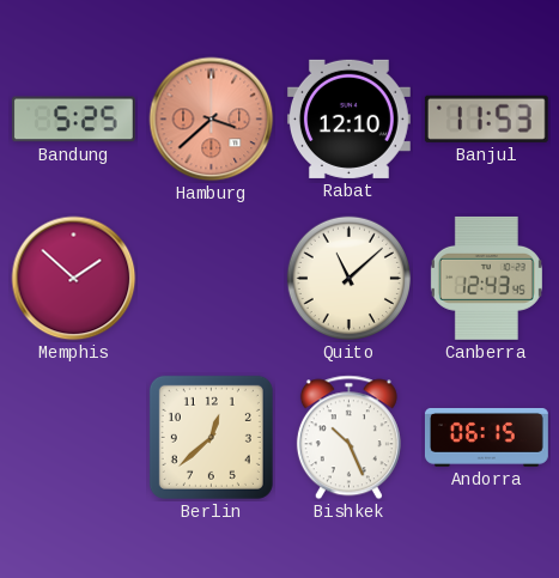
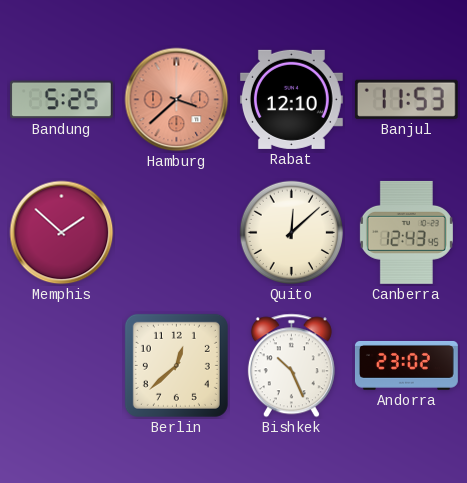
Quito: 11:08 -> 12:08 (292, 233)
Andorra: 06:15 -> 23:02 (406, 365)
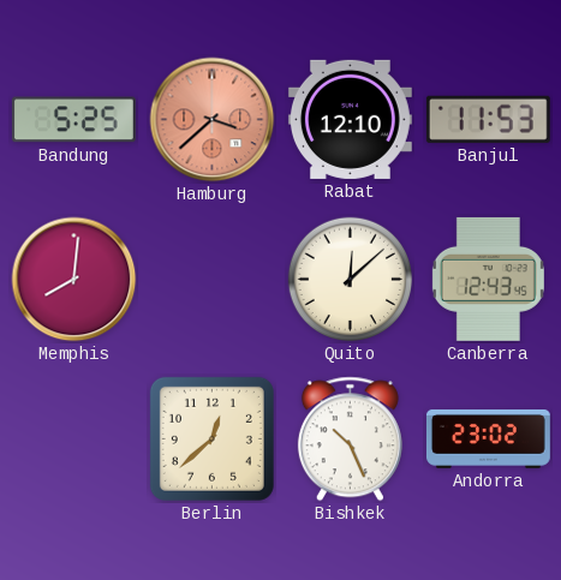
Memphis: 1:52 -> 8:01 (74, 280)
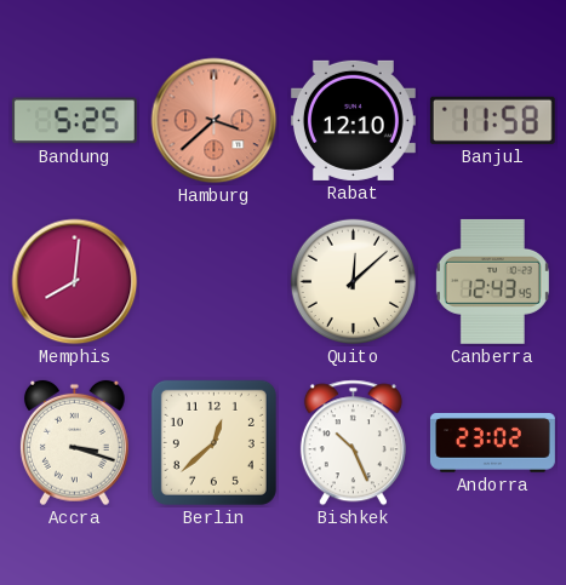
Banjul: 11:53 -> 11:58 (492, 120)
Accra: none -> 3:18 (74, 443)
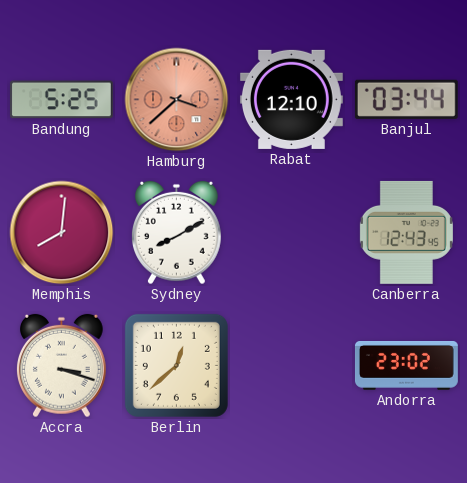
Banjul: 11:58 -> 03:44 (406, 99)
Sydney: none -> 8:10 (176, 233)
Quito: 12:08 -> none (354, 282)
Bishkek: 10:26 -> none (353, 443)
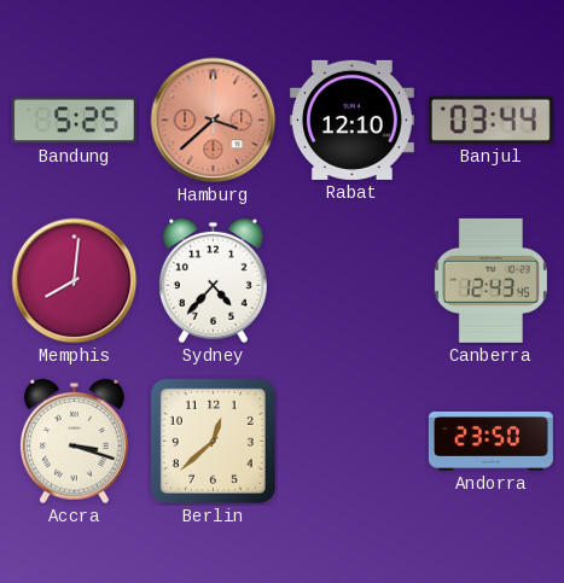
Sydney: 8:10 -> 4:37 (213, 281)
Andorra: 23:02 -> 23:50 (490, 441)
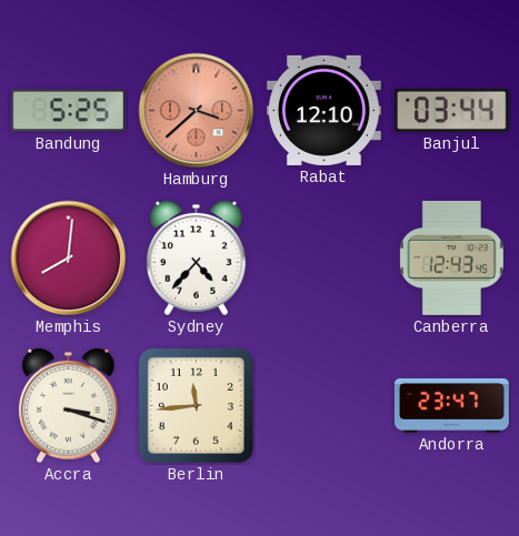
Berlin: 12:38 -> 11:44 (196, 405)
Andorra: 23:50 -> 23:47 (451, 405)
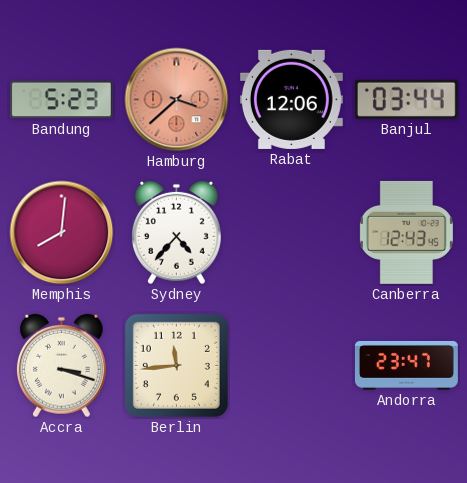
Bandung: 5:25 -> 5:23 (61, 100)
Rabat: 12:10 -> 12:06 (291, 99)
